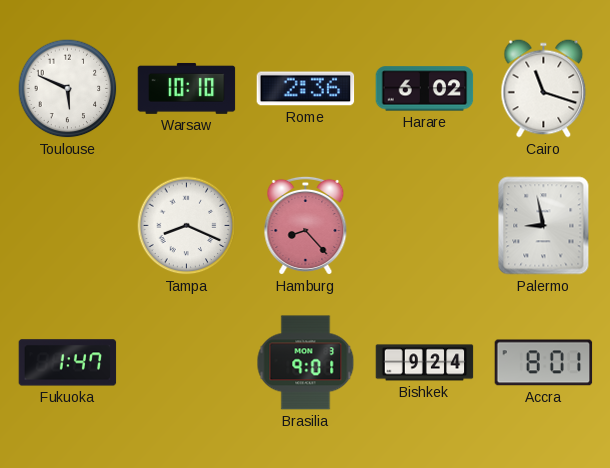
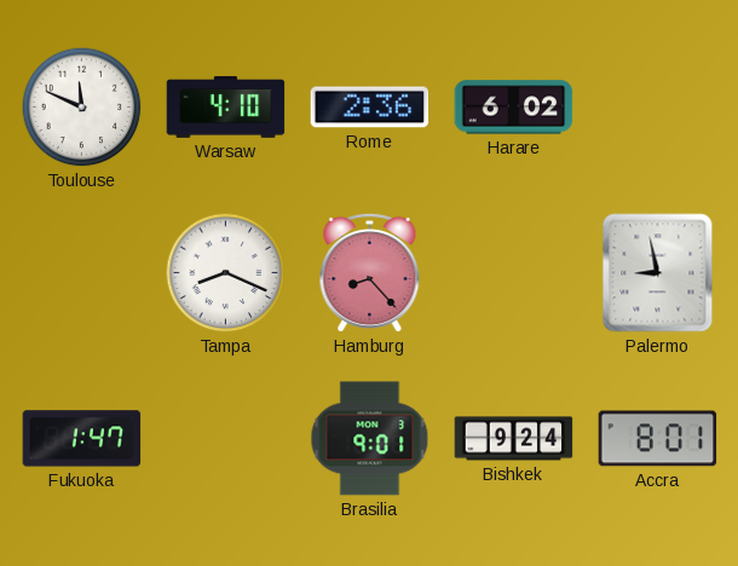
Toulouse: 5:49 -> 11:49 (82, 108)
Warsaw: 10:10 -> 4:10 (226, 106)
Cairo: 11:18 -> none (544, 89)
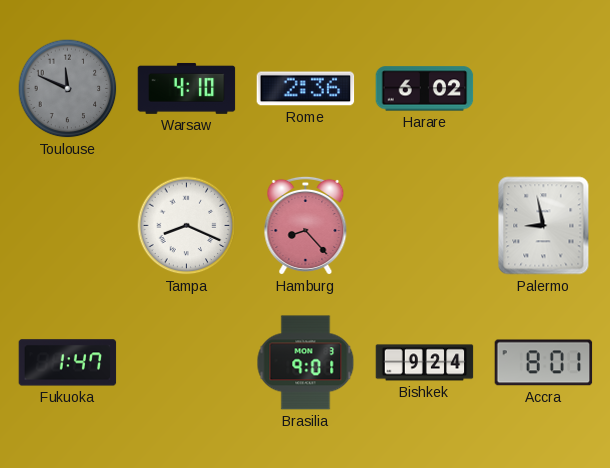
Toulouse dial: white -> grey (68, 89)
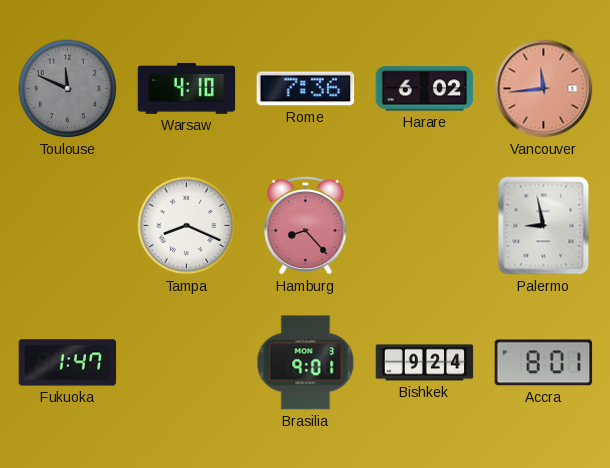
Rome: 2:36 -> 7:36 (306, 89)
Vancouver: none -> 11:44 (544, 89)
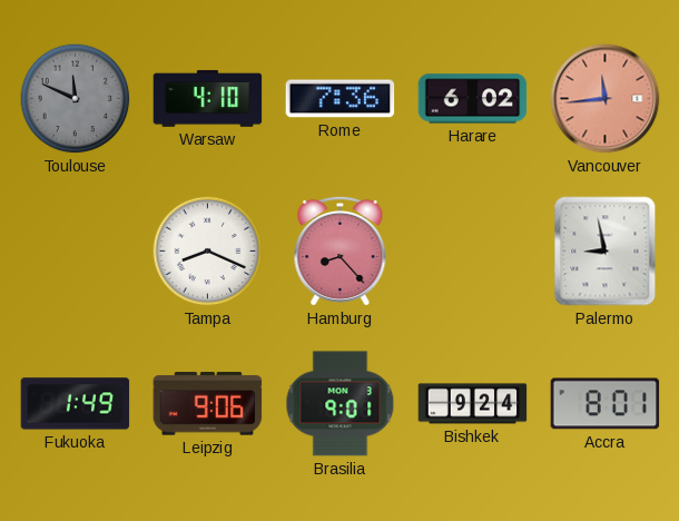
Fukuoka: 1:47 -> 1:49 (76, 404)
Leipzig: none -> 9:06 (208, 404)
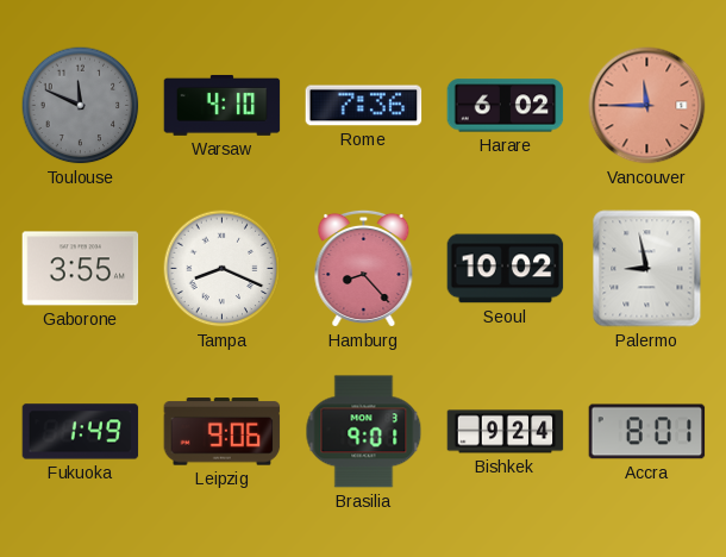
Vancouver: 11:44 -> 11:45 (647, 106)
Gaborone: none -> 3:55 (81, 269)
Seoul: none -> 10:02 (506, 269)
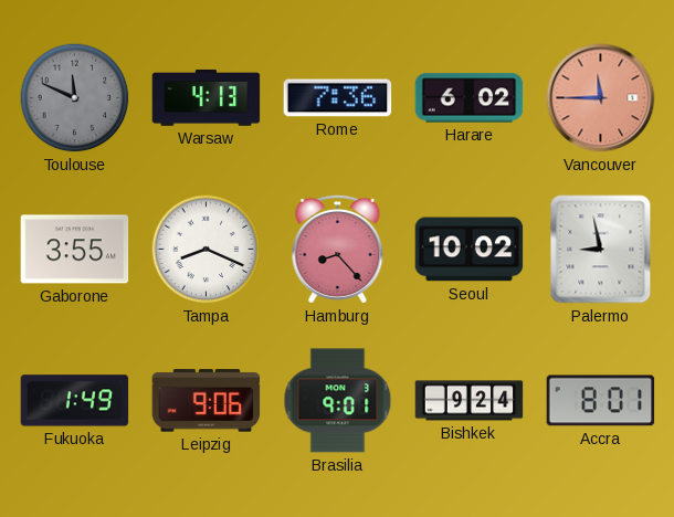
Warsaw: 4:10 -> 4:13 (207, 97)
